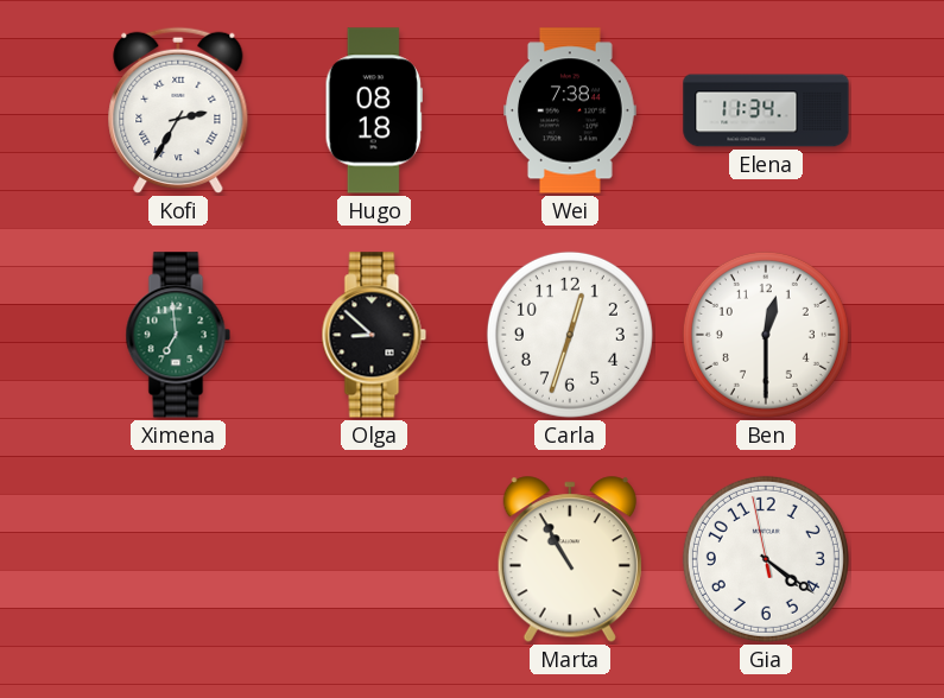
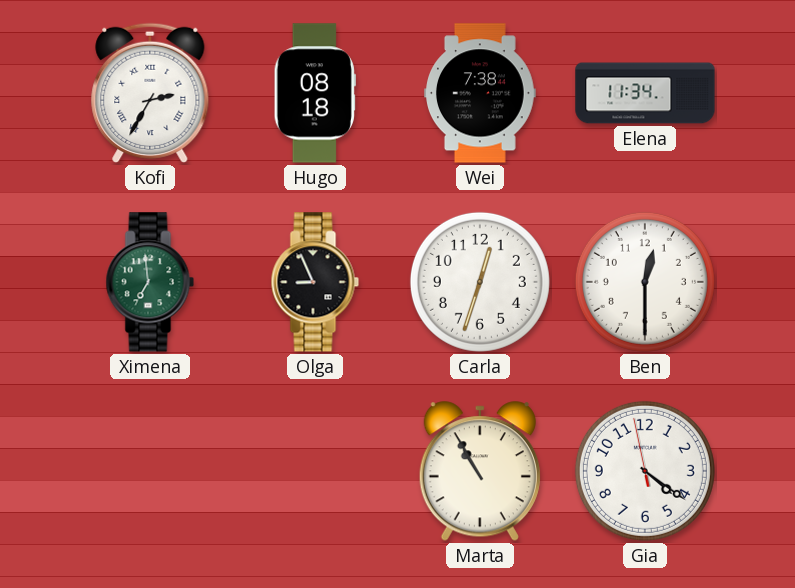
Olga: 8:52 -> 8:56 (315, 282)
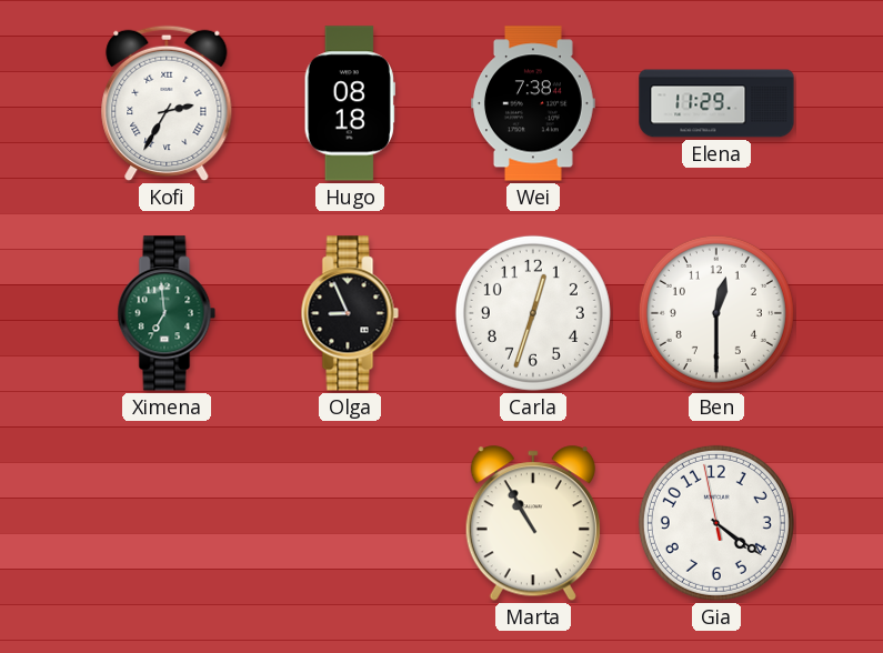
Elena: 11:34 -> 11:29 (716, 103)
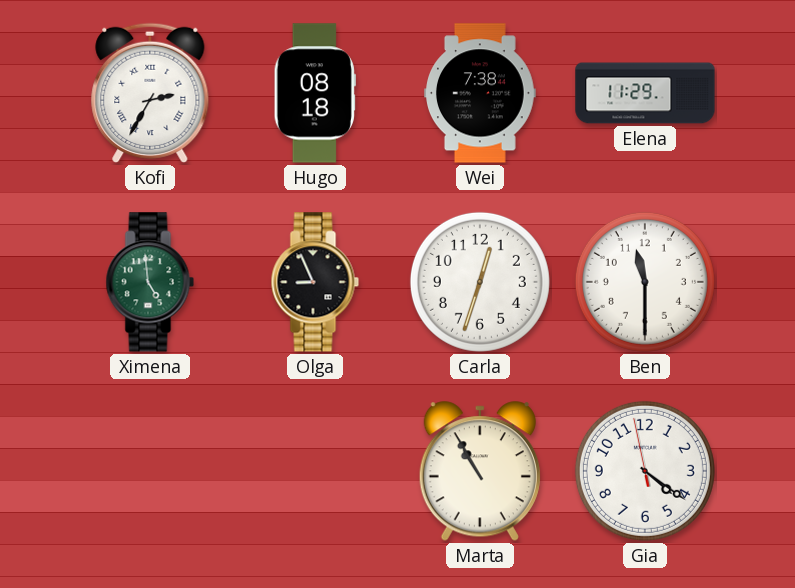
Ximena: 6:59 -> 4:59 (150, 282)
Ben: 12:30 -> 11:30 (645, 282)
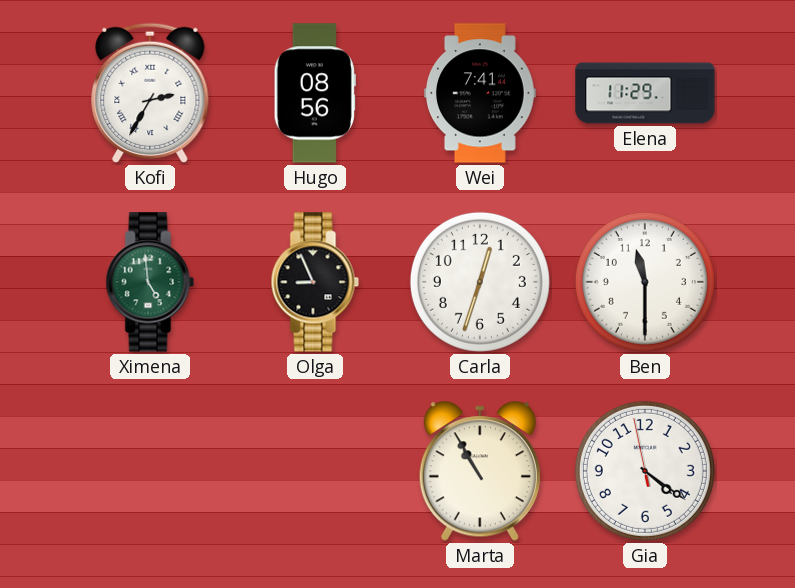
Hugo: 08:18 -> 08:56 (315, 93)
Wei: 7:38 -> 7:41 (481, 93)
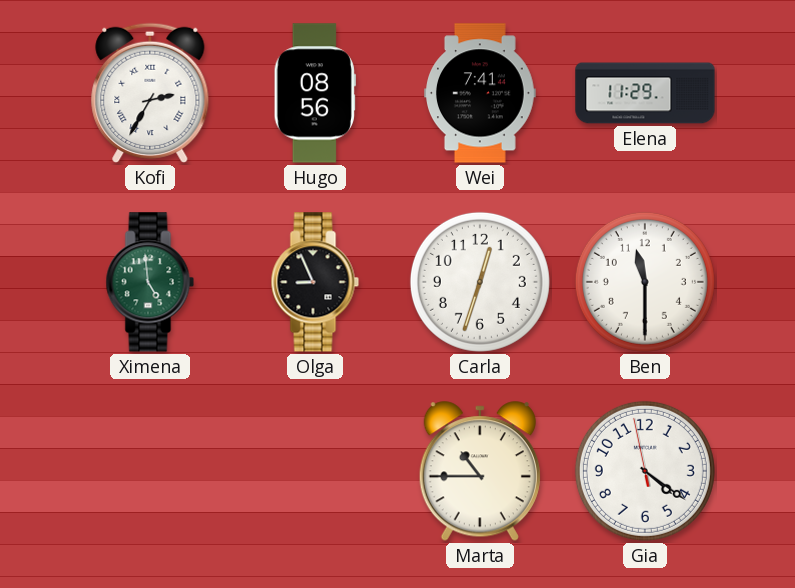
Marta: 10:55 -> 10:45 (480, 472)
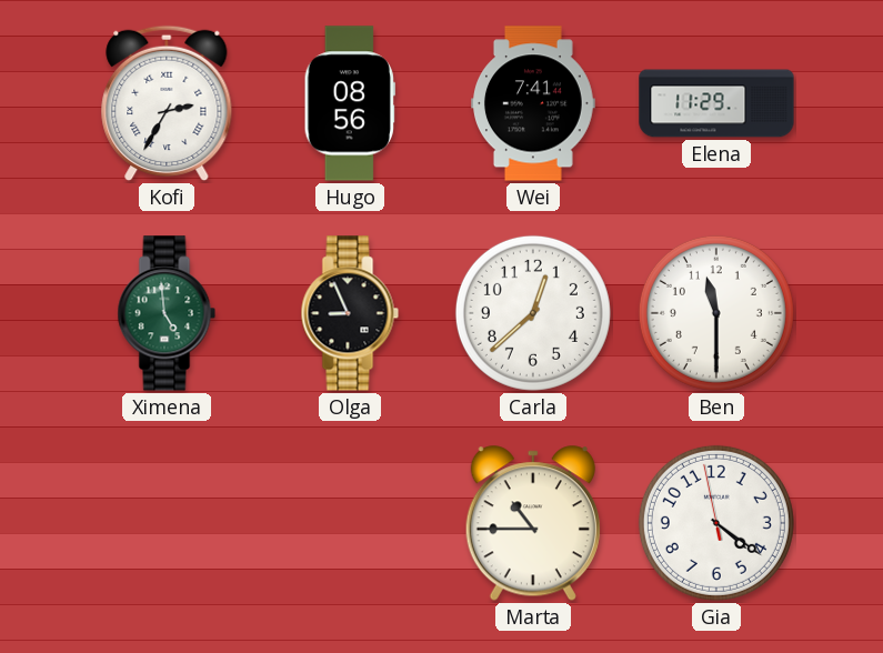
Carla: 12:33 -> 12:38 (533, 313)
